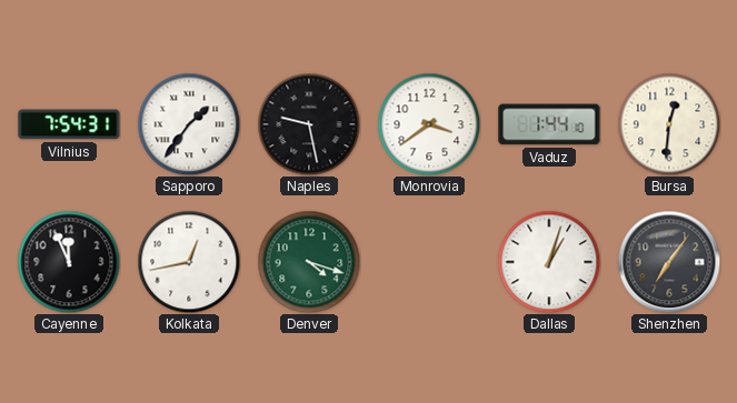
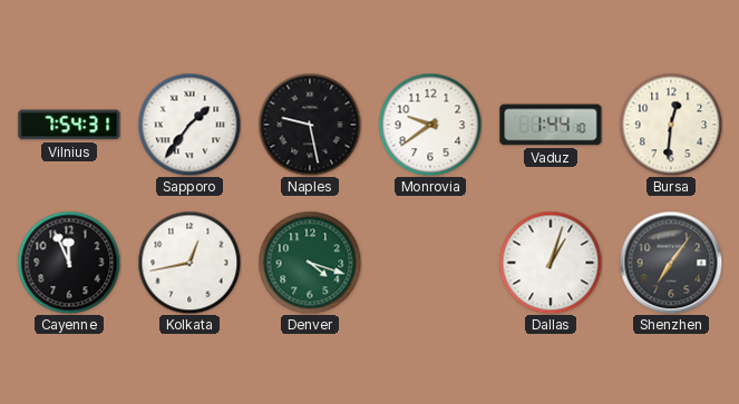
Monrovia: 3:39 -> 9:39 (430, 125)
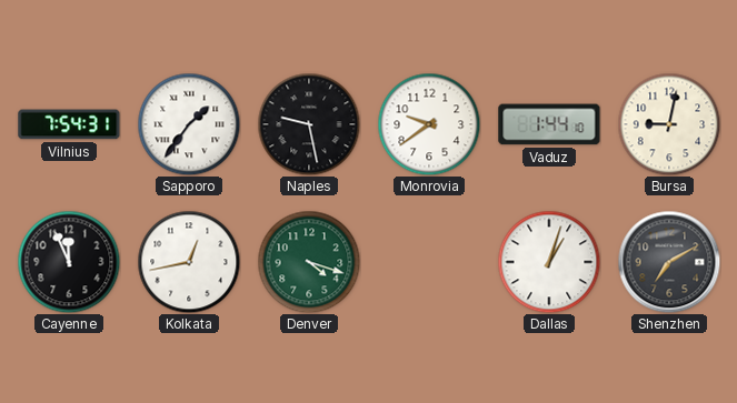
Bursa: 12:31 -> 9:02 (669, 124)
Shenzhen: 7:06 -> 7:10 (669, 262)
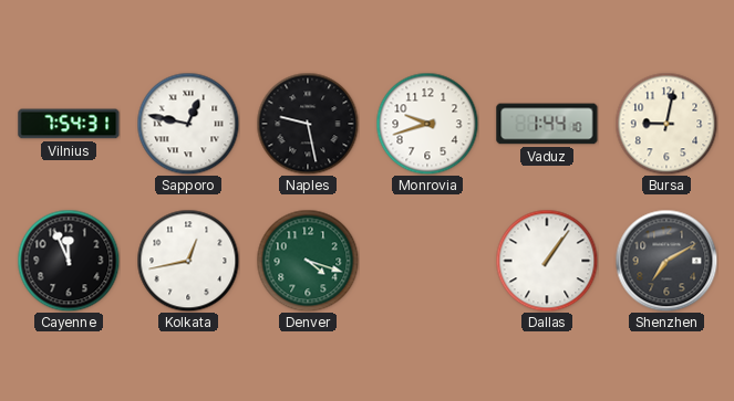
Sapporo: 1:36 -> 12:47 (188, 124)
Monrovia: 9:39 -> 9:42 (427, 124)
Dallas: 1:03 -> 1:06 (547, 261)
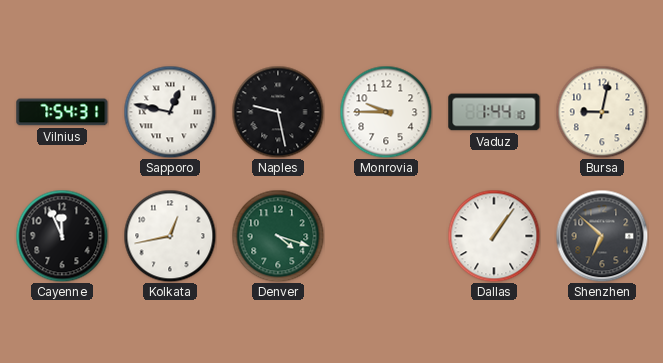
Monrovia: 9:42 -> 9:45 (386, 112)
Shenzhen: 7:10 -> 6:52 (602, 236)
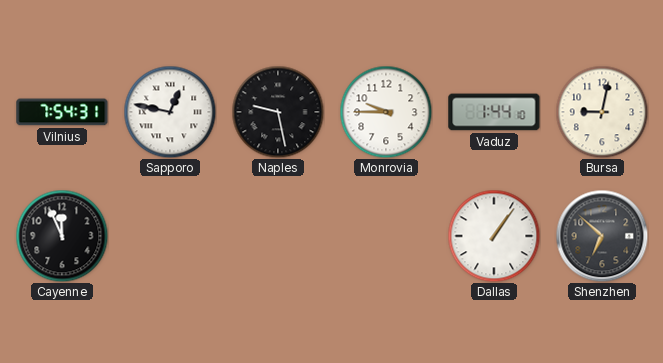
Kolkata: 12:43 -> none (170, 236)
Denver: 4:18 -> none (278, 236)
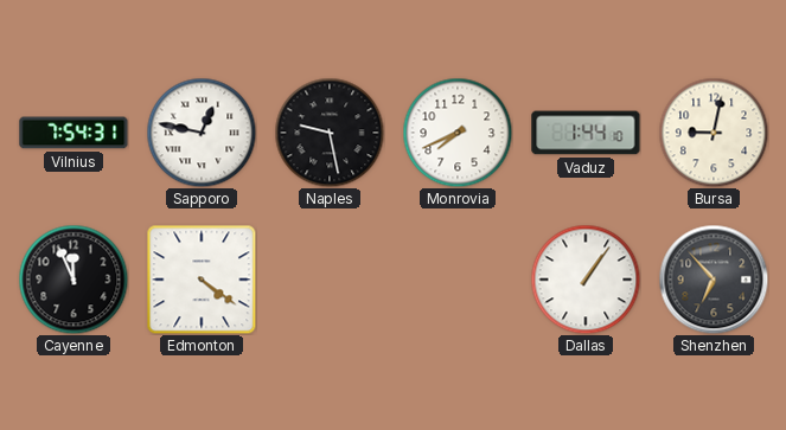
Monrovia: 9:45 -> 7:41 (458, 133)
Edmonton: none -> 4:21 (202, 280)
Shenzhen: 6:52 -> 6:53 (714, 280)
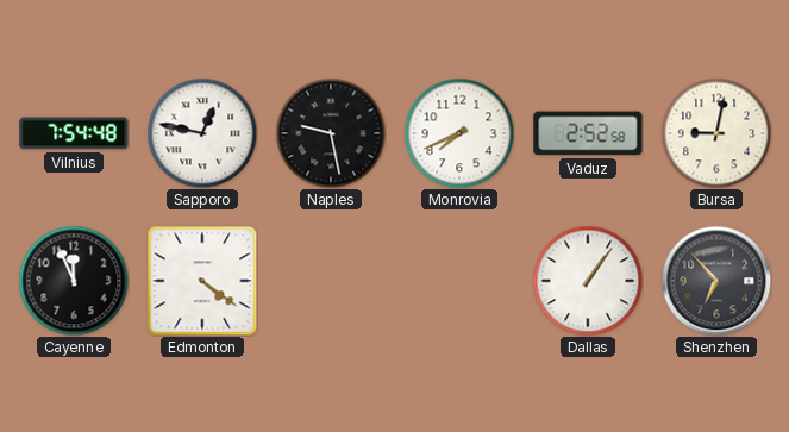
Vilnius: 7:54:31 -> 7:54:48 (74, 133)
Vaduz: 1:44 -> 2:52 (588, 133)
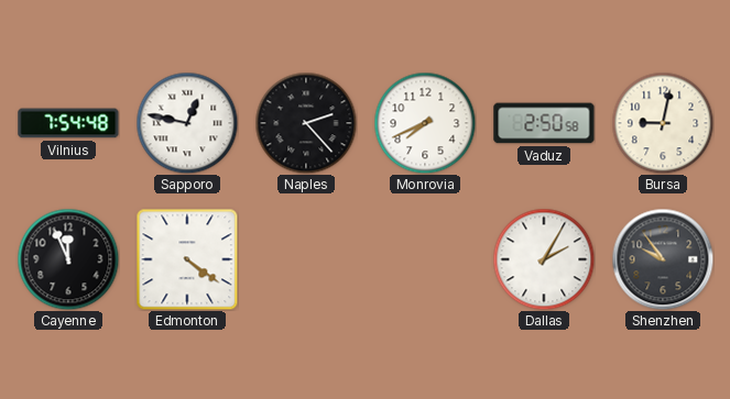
Naples: 9:28 -> 2:23 (306, 123)
Vaduz: 2:52 -> 2:50 (544, 123)
Dallas: 1:06 -> 2:05 (544, 259)
Shenzhen: 6:53 -> 9:54 (663, 259)
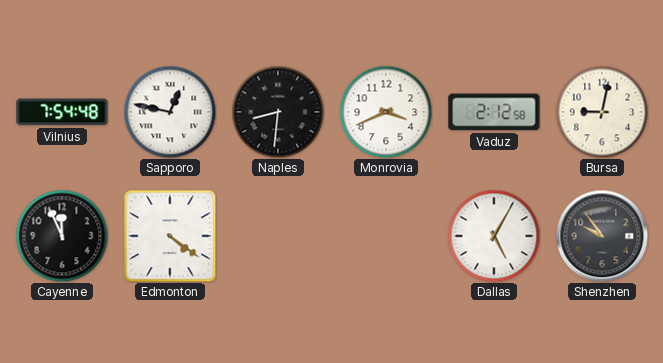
Naples: 2:23 -> 8:31 (278, 112)
Monrovia: 7:41 -> 3:41 (386, 112)
Vaduz: 2:50 -> 2:12 (494, 112)
Dallas: 2:05 -> 5:05 (494, 236)
